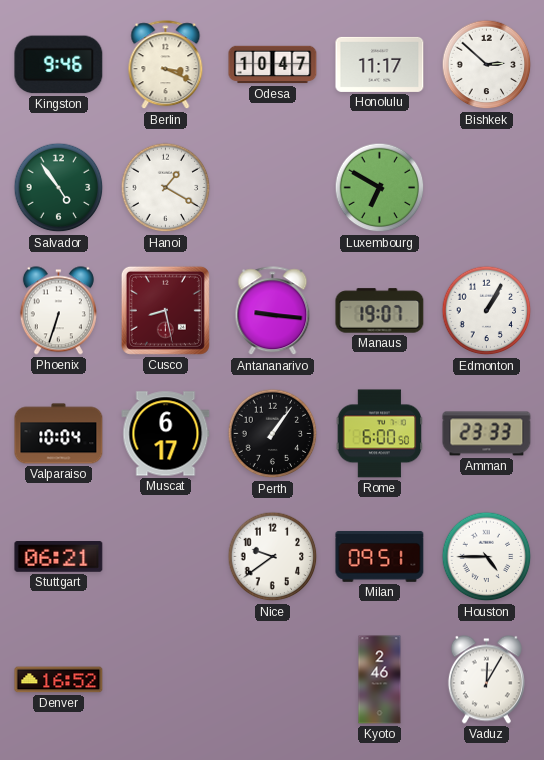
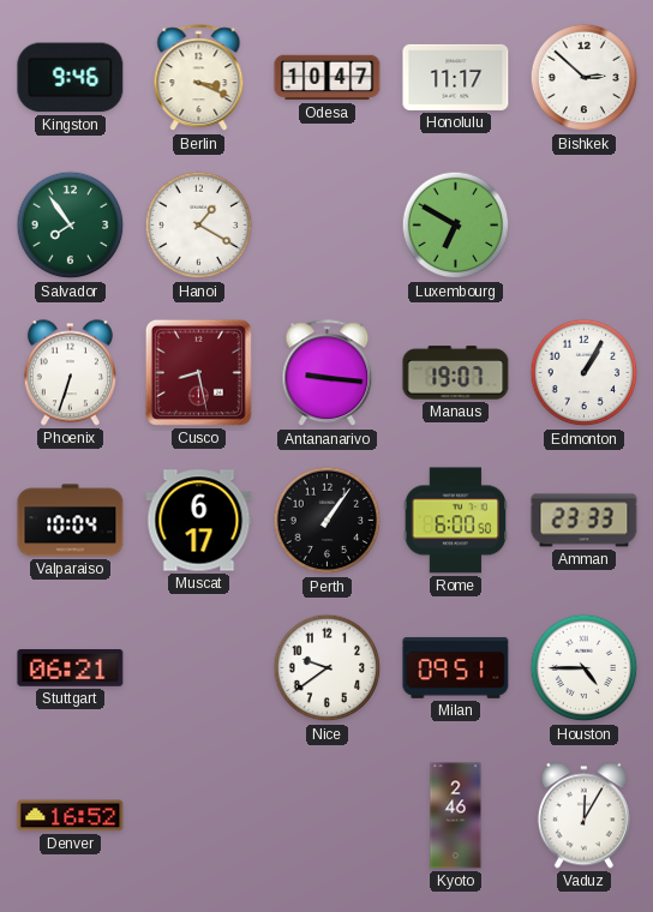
Salvador: 4:54 -> 7:54 (71, 226)
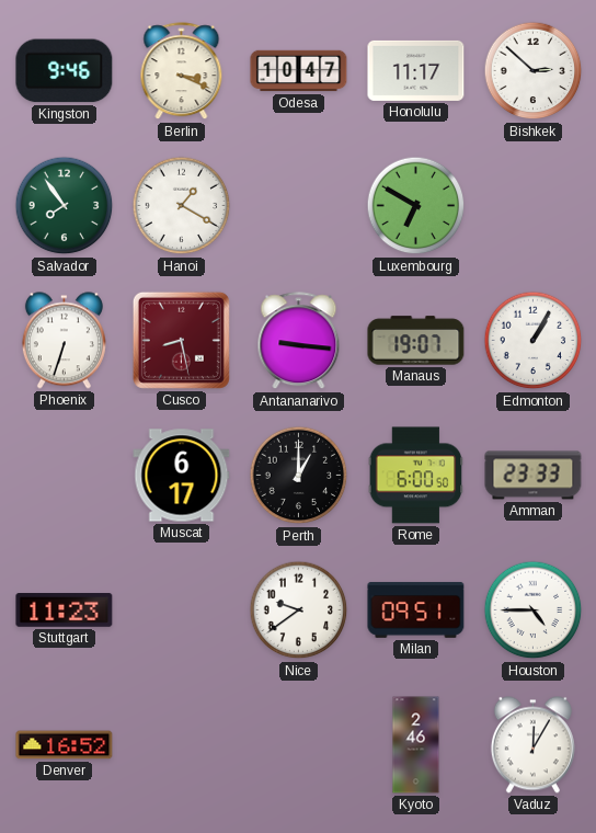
Valparaiso: 10:04 -> none (71, 521)
Perth: 1:06 -> 1:00 (299, 476)
Stuttgart: 06:21 -> 11:23 (65, 611)
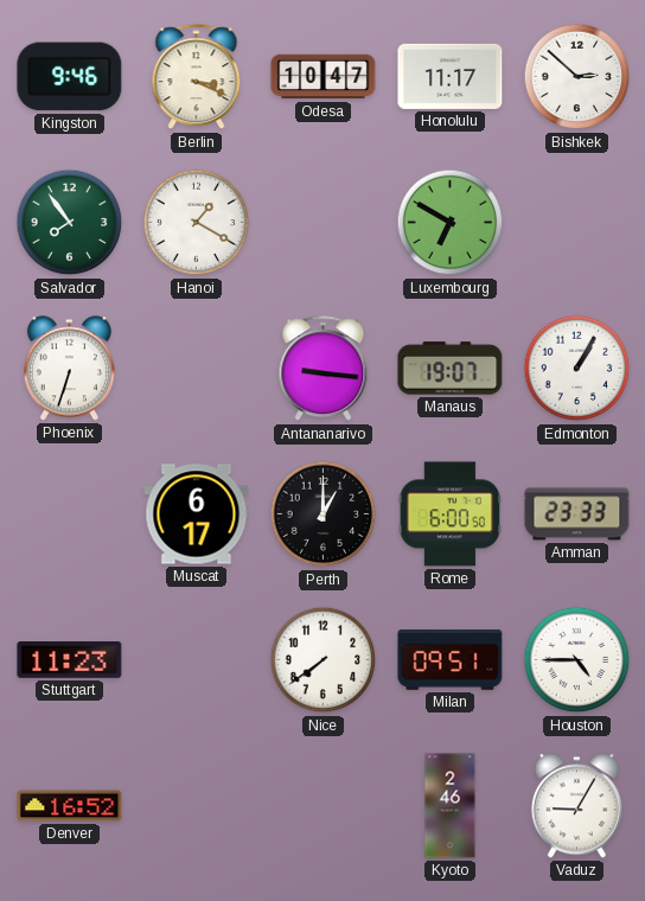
Cusco: 8:28 -> none (181, 340)
Nice: 9:39 -> 7:39 (324, 660)
Vaduz: 12:05 -> 9:05 (576, 806)
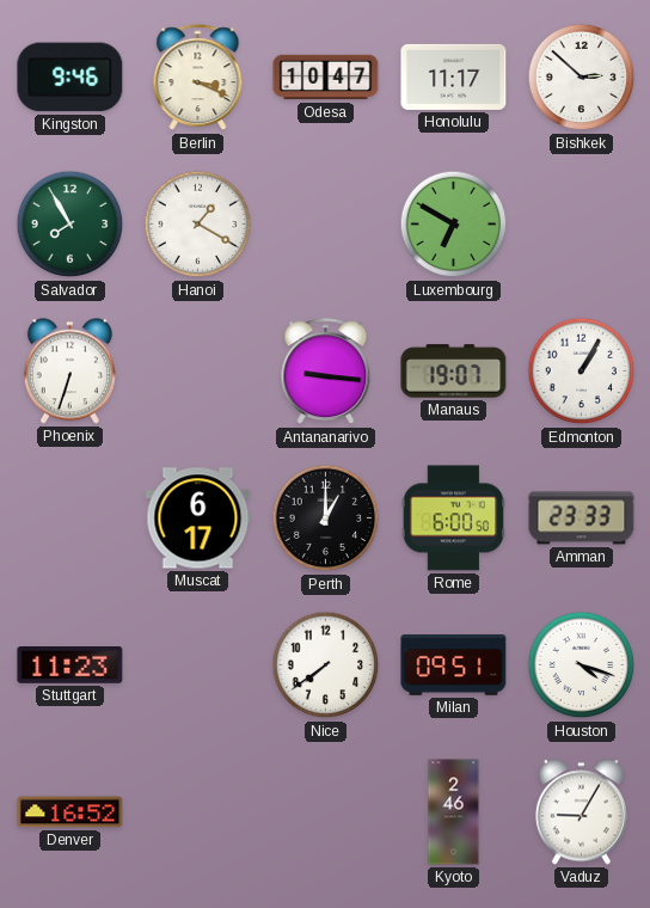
Salvador: 7:54 -> 7:55 (70, 225)
Houston: 4:45 -> 4:18 (582, 665)
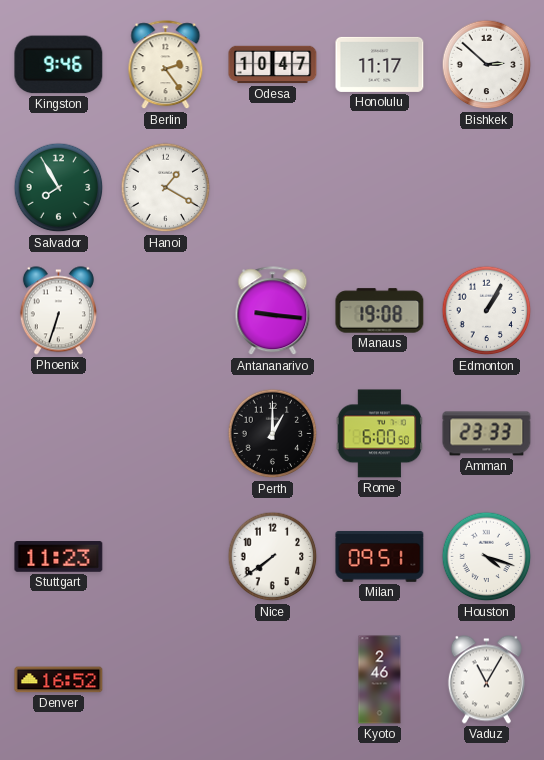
Berlin: 3:19 -> 2:24 (166, 65)
Luxembourg: 6:50 -> none (454, 225)
Manaus: 19:07 -> 19:08 (380, 311)
Muscat: 6:17 -> none (198, 519)
Vaduz: 9:05 -> 11:05 (486, 680)
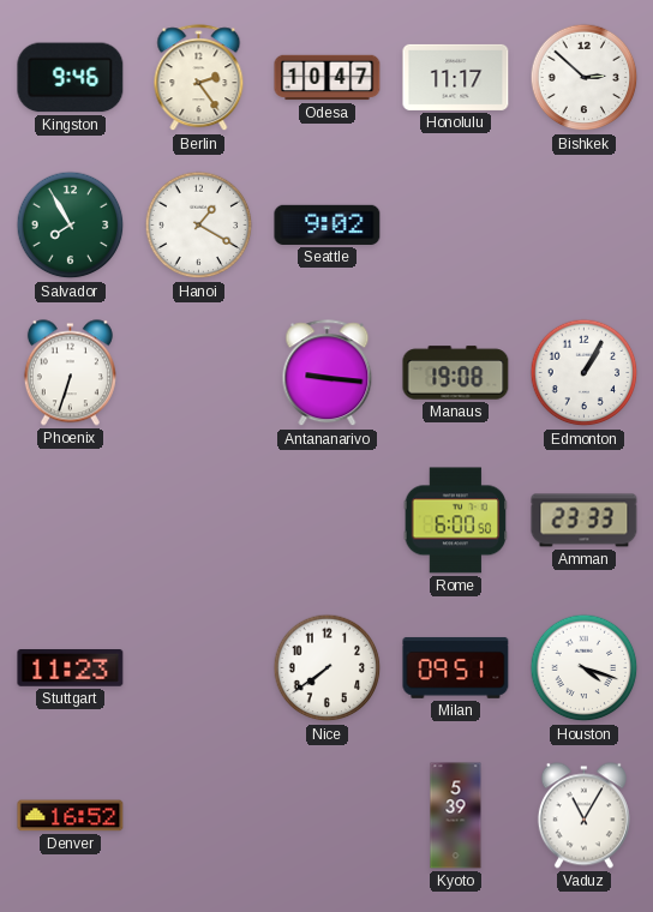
Seattle: none -> 9:02 (328, 224)
Perth: 1:00 -> none (273, 434)
Kyoto: 2:46 -> 5:39 (456, 816)
